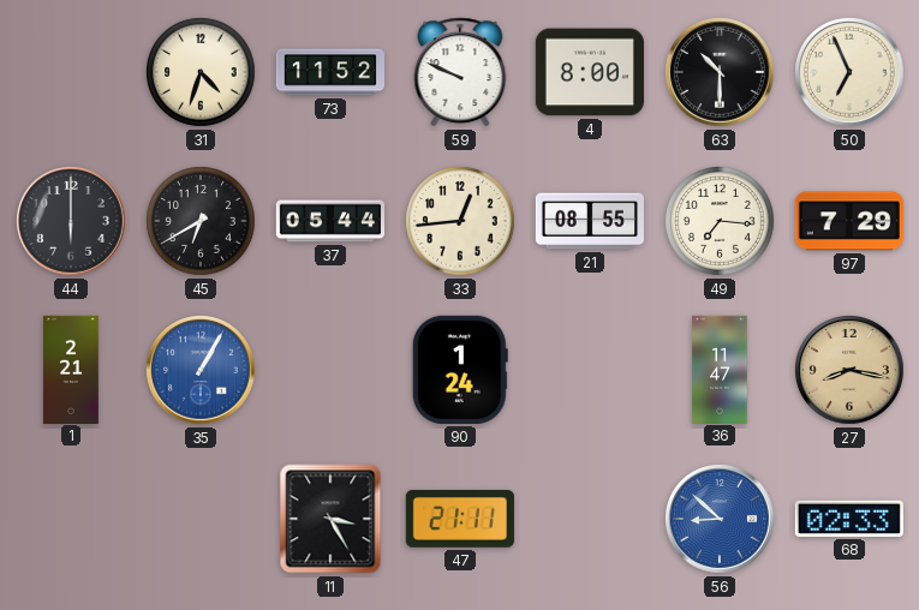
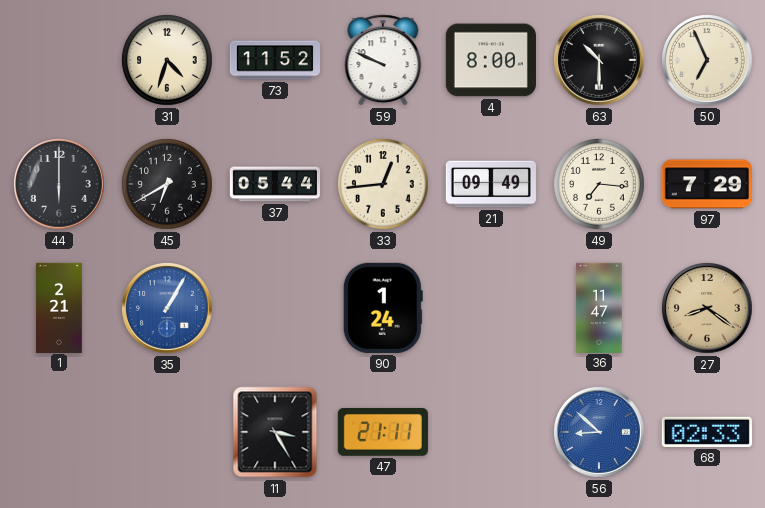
21: 08:55 -> 09:49 (491, 184)
27: 8:17 -> 8:21 (708, 309)
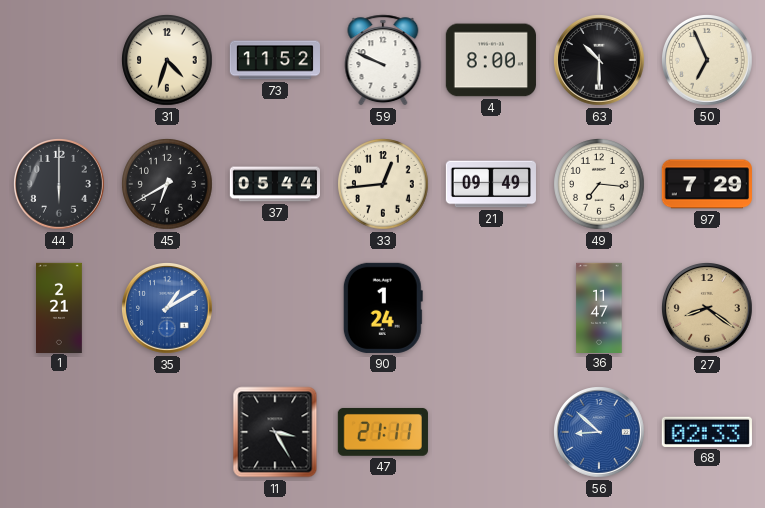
35: 1:05 -> 1:10 (168, 309)
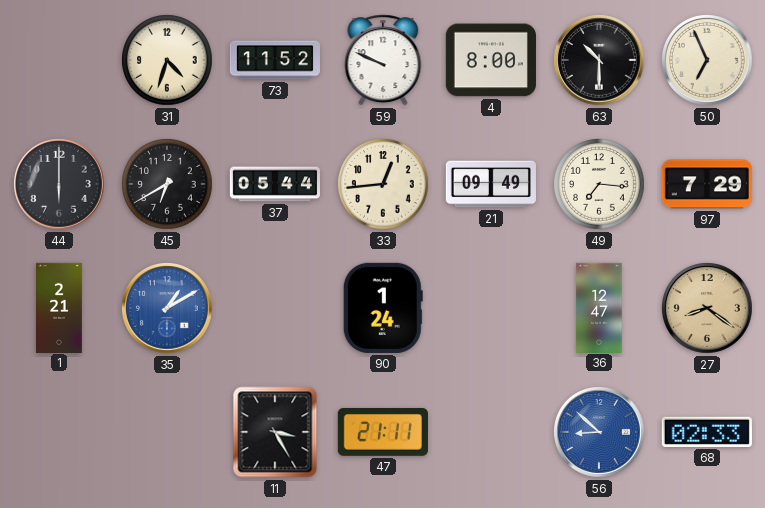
36: 11:47 -> 12:47 (599, 307)
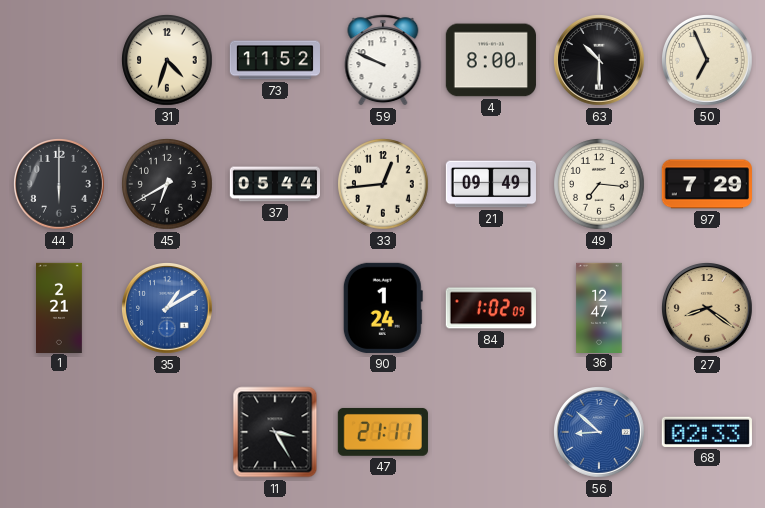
84: none -> 1:02 (491, 308)
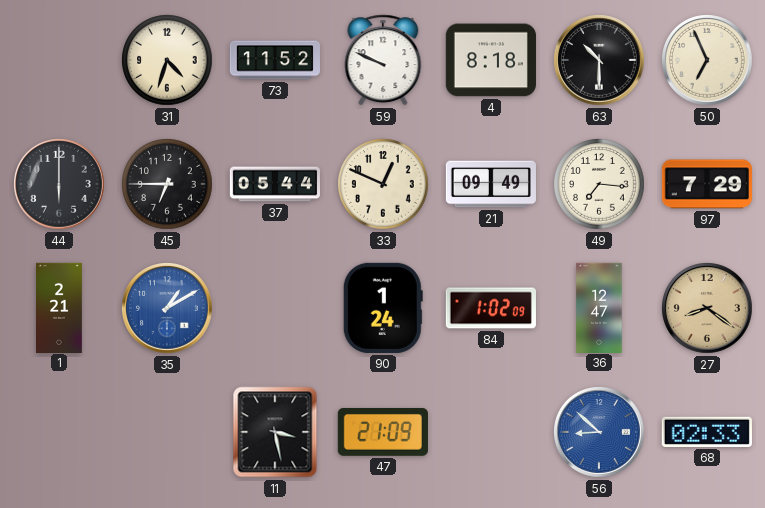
4: 8:00 -> 8:18 (491, 60)
45: 6:40 -> 6:45 (167, 184)
33: 12:44 -> 12:49 (383, 184)
11: 3:25 -> 3:28 (275, 432)
47: 21:11 -> 21:09 (383, 432)
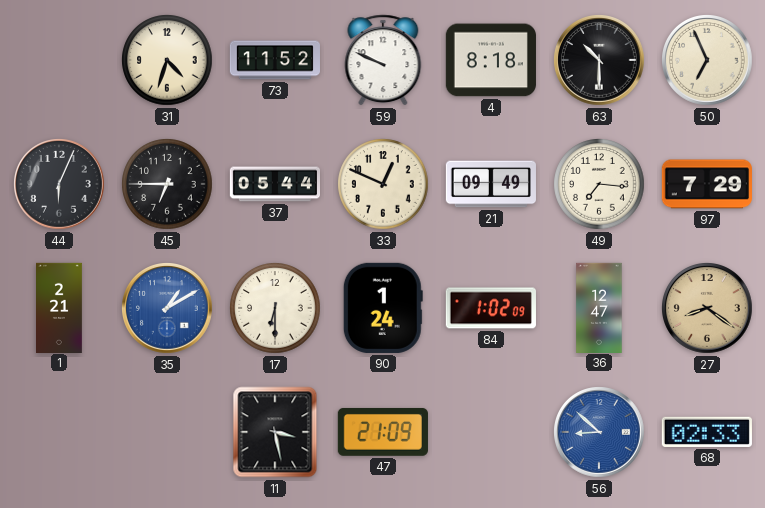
44: 6:00 -> 6:04 (60, 185)
17: none -> 6:30 (275, 308)
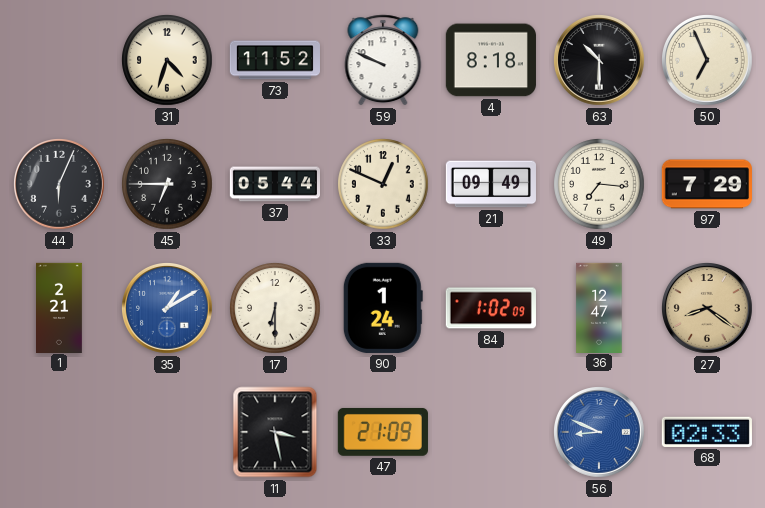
56: 8:52 -> 8:49 (600, 433)
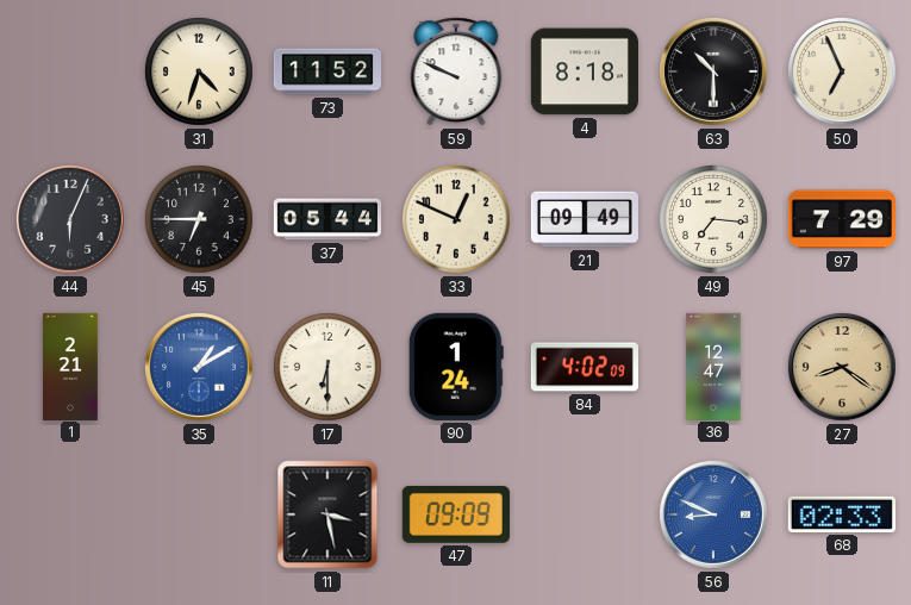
84: 1:02 -> 4:02 (585, 367)
47: 21:09 -> 09:09 (456, 514)
